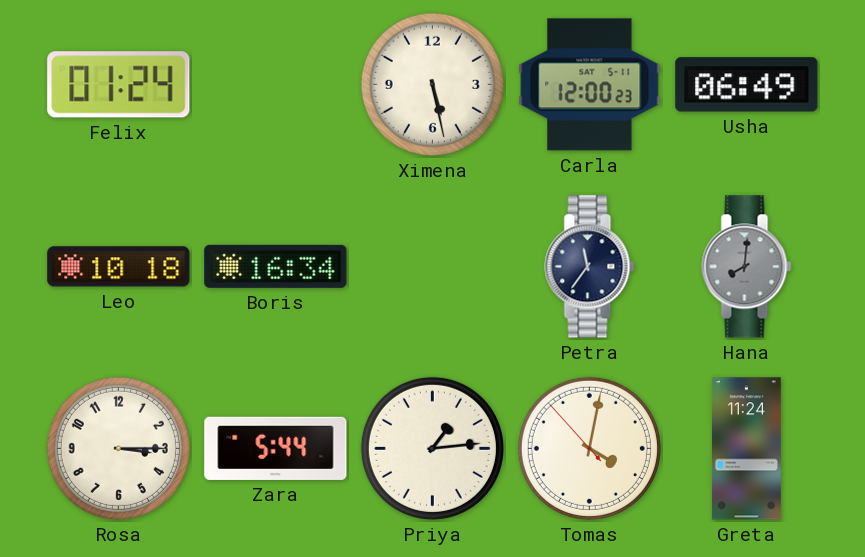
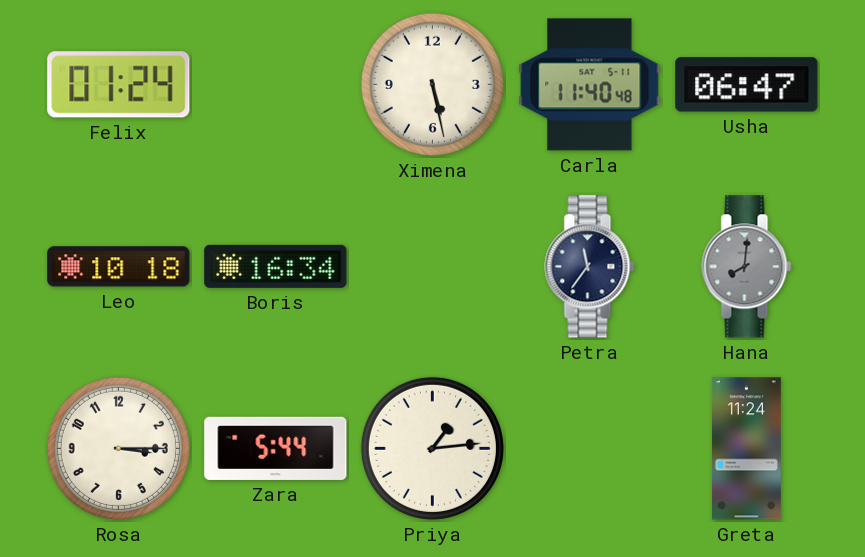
Carla: 12:00 -> 11:40 (590, 85)
Usha: 06:49 -> 06:47 (747, 85)
Tomas: 4:01 -> none (589, 448)
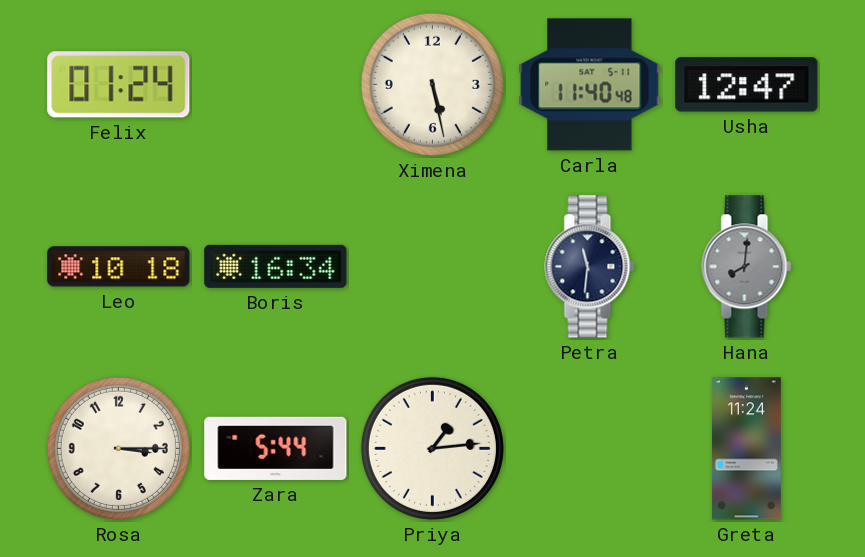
Usha: 06:47 -> 12:47 (747, 85)
Petra: 11:36 -> 11:31 (590, 267)
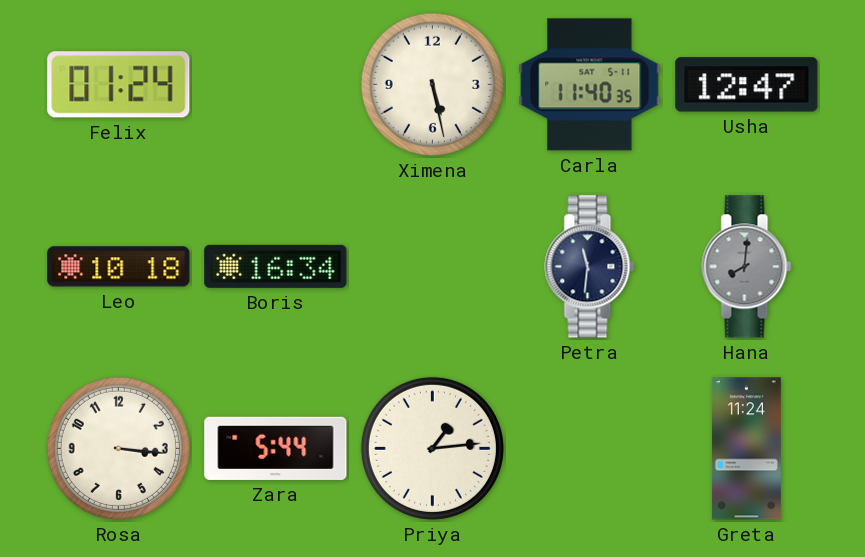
Carla: 11:40:48 -> 11:40:35 (590, 85)
Rosa: 3:15 -> 3:16 (118, 448)
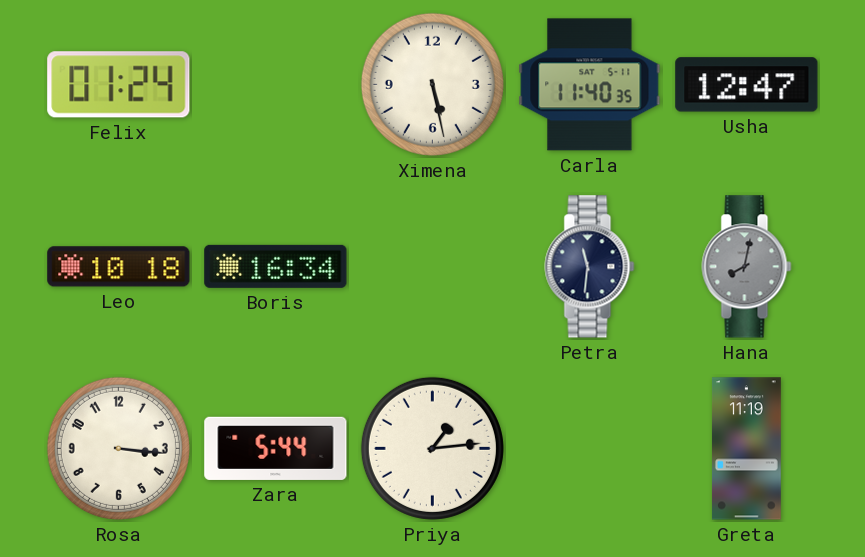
Hana: 8:01 -> 8:02 (747, 267)
Greta: 11:24 -> 11:19 (746, 449)
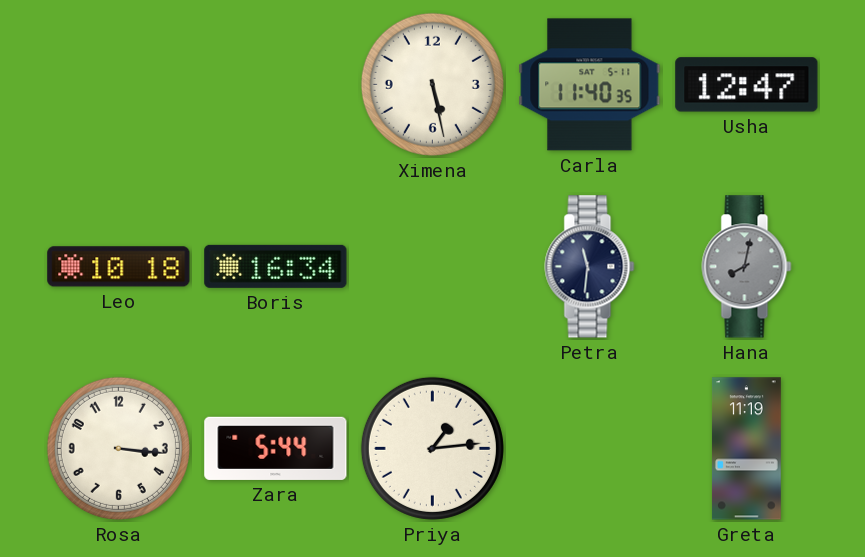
Felix: 01:24 -> none (119, 85)
